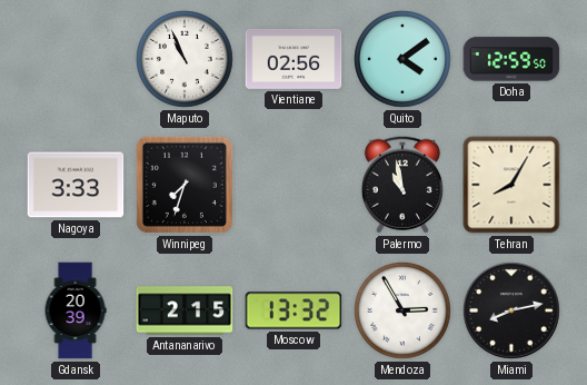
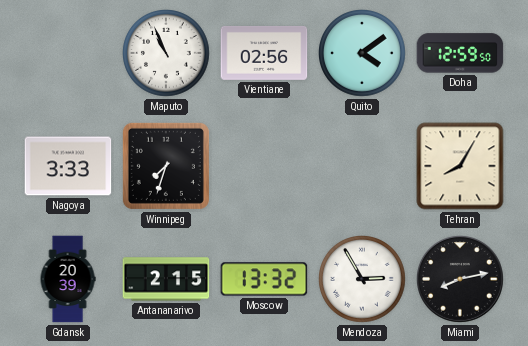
Palermo: 10:58 -> none (402, 185)
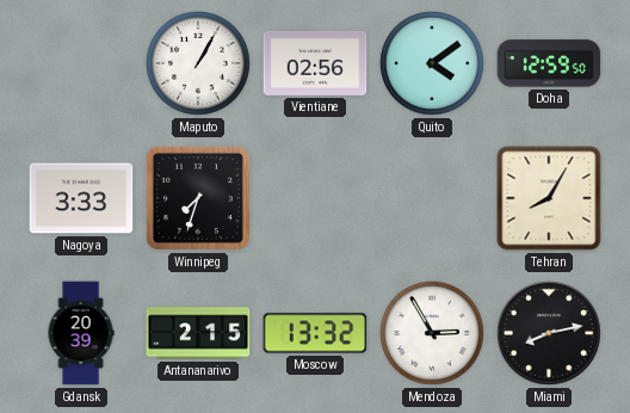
Maputo: 10:56 -> 1:05 (199, 64)
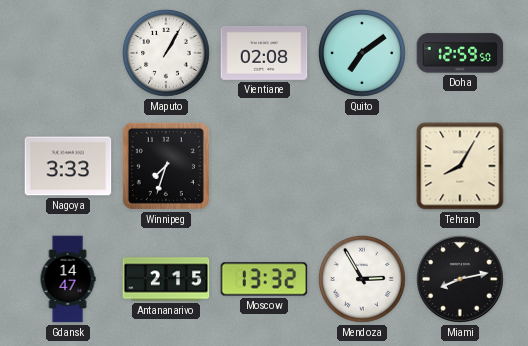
Vientiane: 02:56 -> 02:08 (264, 53)
Quito: 4:09 -> 7:09 (363, 54)
Gdansk: 20:39 -> 14:47 (68, 279)
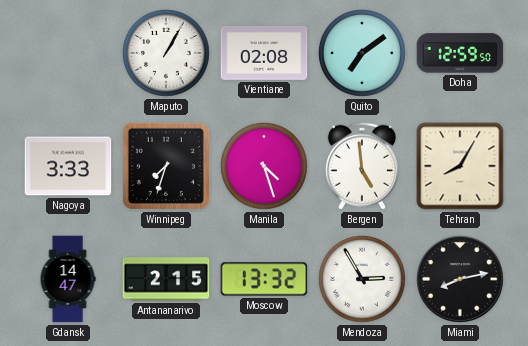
Manila: none -> 4:27 (265, 167)
Bergen: none -> 4:59 (362, 166)
